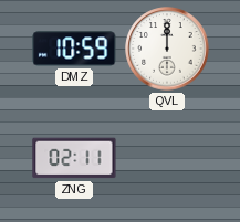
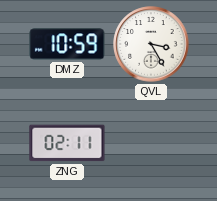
QVL: 12:00 -> 3:25 (151, 44)
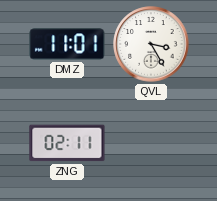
DMZ: 10:59 -> 11:01 (67, 44)
